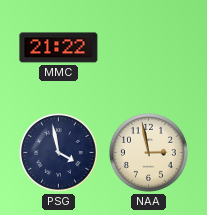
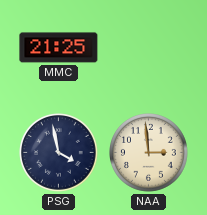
MMC: 21:22 -> 21:25 (59, 48)
NAA: 2:58 -> 2:59 (149, 153)
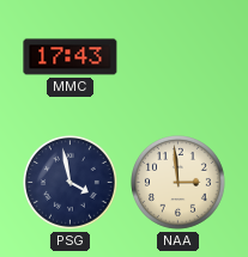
MMC: 21:25 -> 17:43 (71, 57)
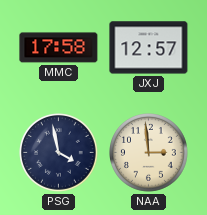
MMC: 17:43 -> 17:58 (59, 48)
JXJ: none -> 12:57 (149, 48)
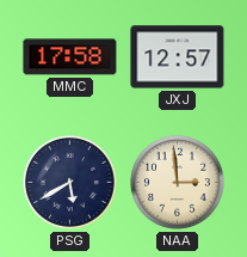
PSG: 3:58 -> 5:40 (70, 183)
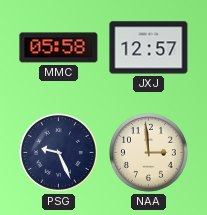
MMC: 17:58 -> 05:58 (59, 48)
PSG: 5:40 -> 9:26 (59, 153)
